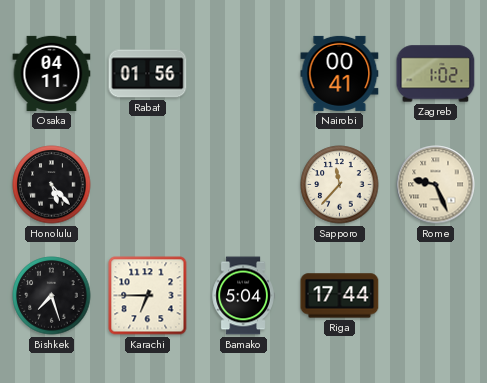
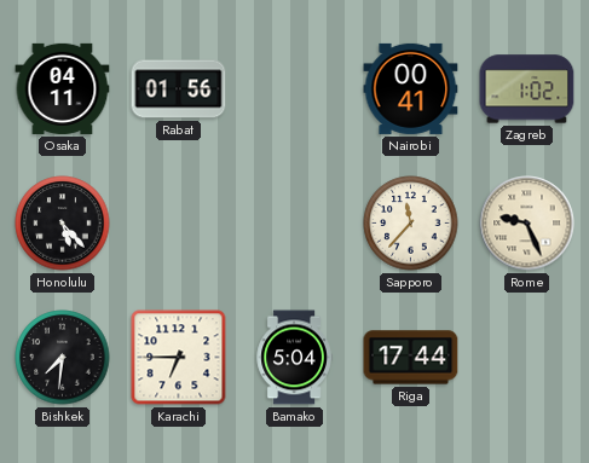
Bishkek: 7:27 -> 7:31 (63, 358)
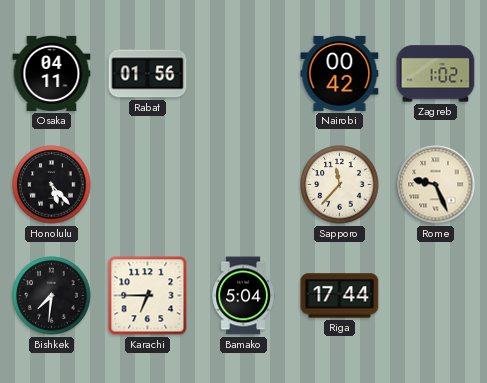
Nairobi: 00:41 -> 00:42 (340, 73)
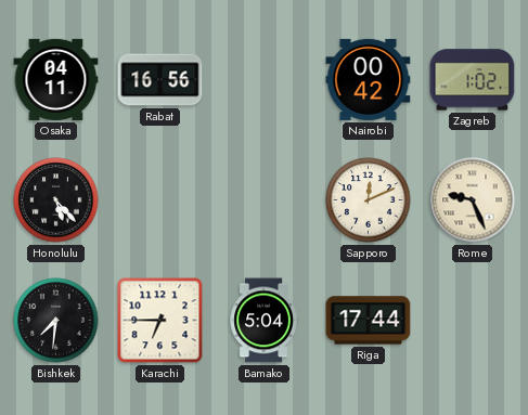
Rabat: 01:56 -> 16:56 (160, 80)
Sapporo: 11:37 -> 12:11 (369, 200)
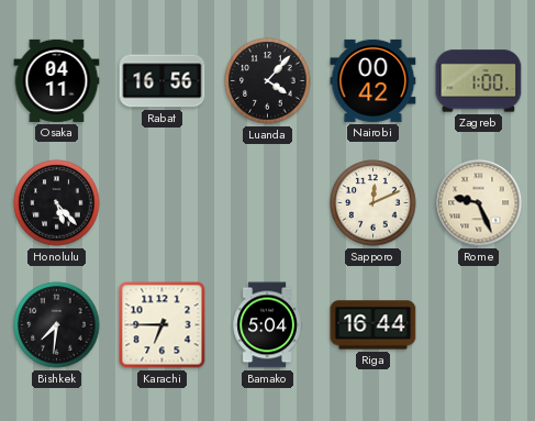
Luanda: none -> 4:07 (268, 81)
Zagreb: 1:02 -> 1:00 (479, 81)
Riga: 17:44 -> 16:44 (374, 325)
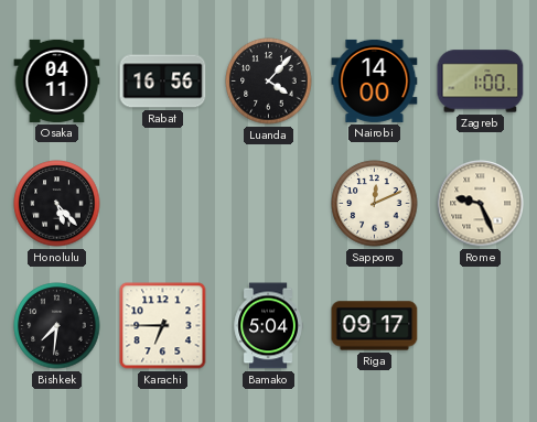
Nairobi: 00:42 -> 14:00 (375, 80)
Riga: 16:44 -> 09:17 (375, 326)
